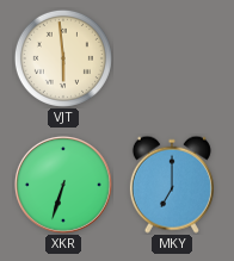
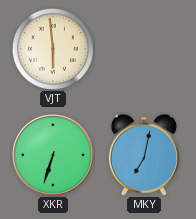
MKY: 7:00 -> 7:02 (144, 155)
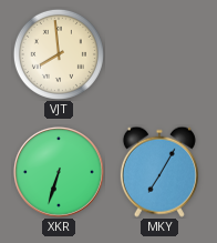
VJT: 5:59 -> 7:59 (59, 54)
MKY: 7:02 -> 7:05 (159, 172)
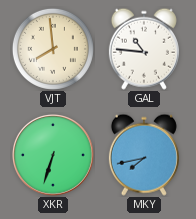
GAL: none -> 10:46 (144, 49)
MKY: 7:05 -> 7:43 (144, 155)
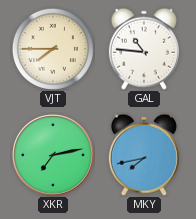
VJT: 7:59 -> 7:45 (53, 49)
XKR: 6:33 -> 7:13 (54, 156)
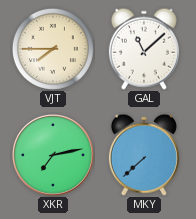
GAL: 10:46 -> 11:08 (144, 49)
MKY: 7:43 -> 7:38 (144, 155)
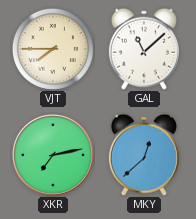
MKY: 7:38 -> 12:38 (144, 155)
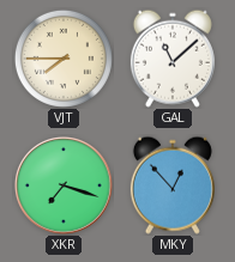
XKR: 7:13 -> 7:18 (65, 187)
MKY: 12:38 -> 12:53 (173, 185)
